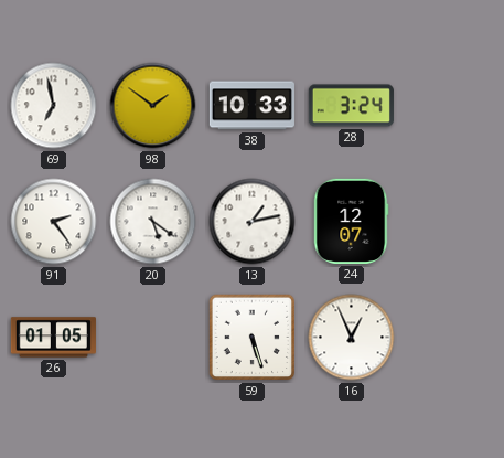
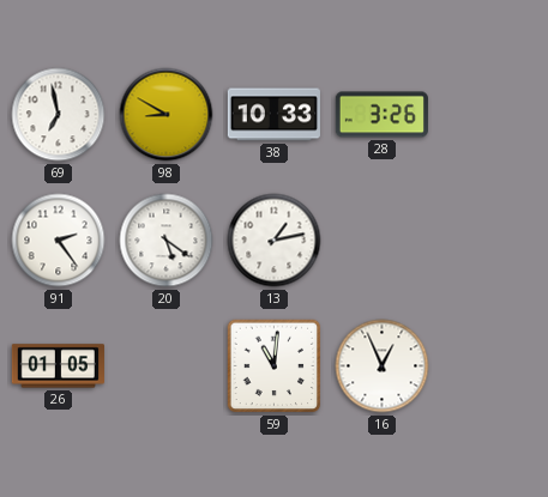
98: 1:51 -> 8:50 (167, 115)
28: 3:24 -> 3:26 (381, 115)
24: 12:07 -> none (352, 221)
59: 5:27 -> 11:01 (275, 366)
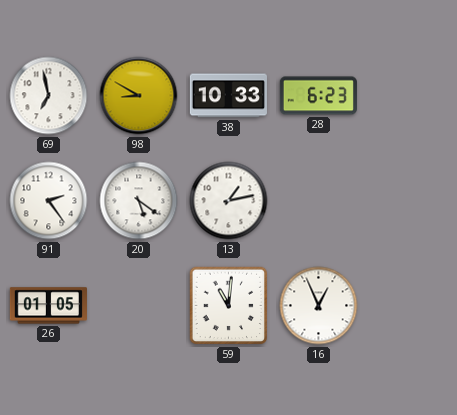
28: 3:26 -> 6:23 (318, 96)
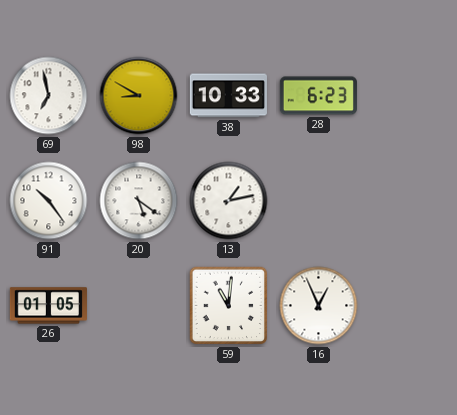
91: 2:24 -> 10:24 (49, 201)
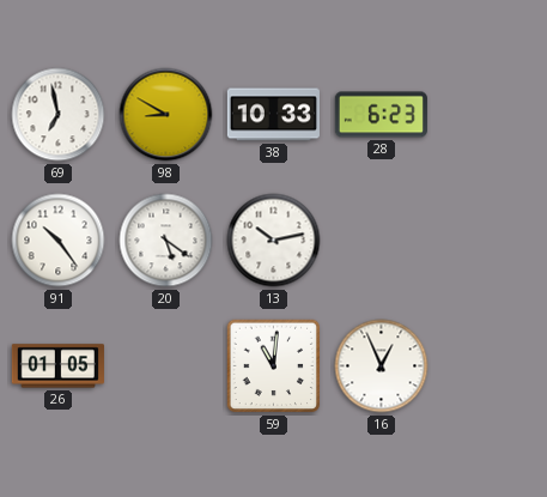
13: 1:13 -> 10:13 (274, 241)
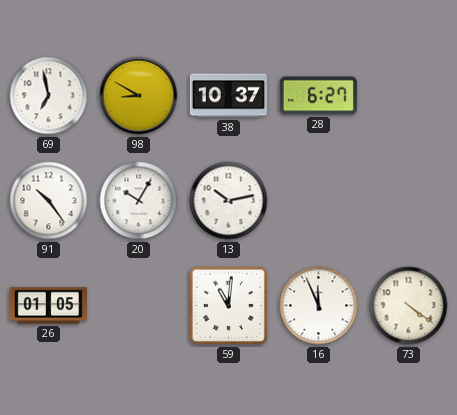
38: 10:33 -> 10:37 (228, 96)
28: 6:23 -> 6:27 (318, 96)
20: 5:21 -> 10:05 (139, 201)
16: 12:56 -> 11:56 (319, 306)
73: none -> 4:21 (409, 306)
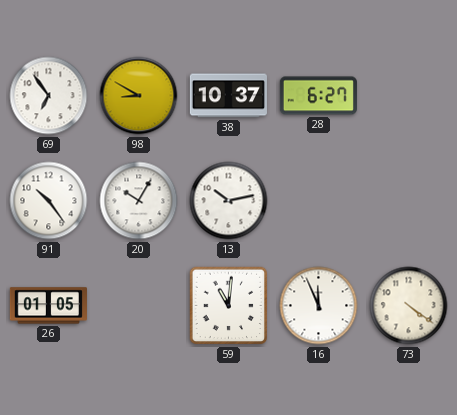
69: 6:58 -> 6:54 (49, 96)
